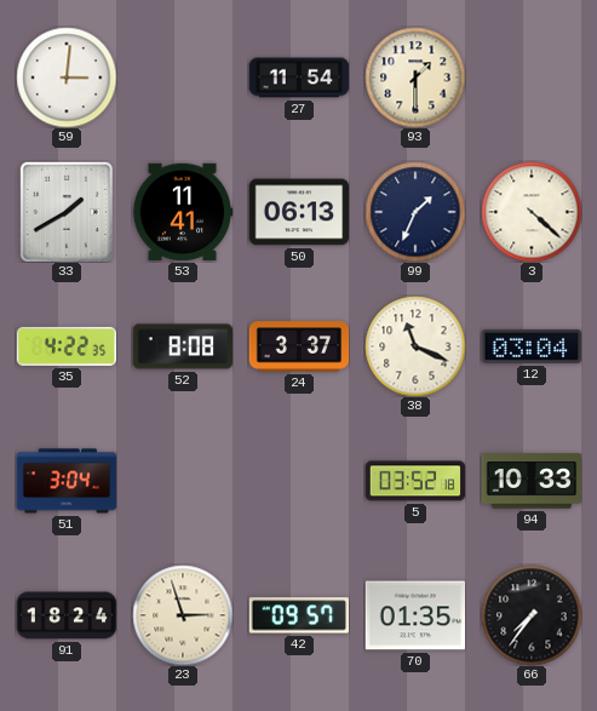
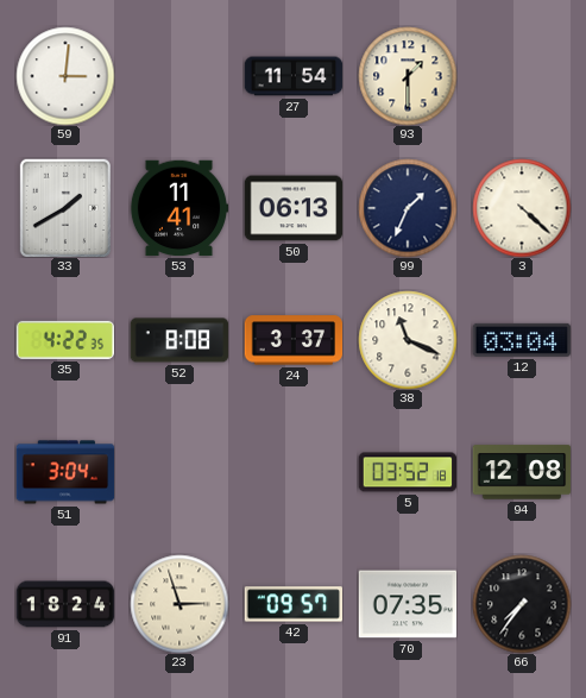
94: 10:33 -> 12:08 (522, 472)
70: 01:35 -> 07:35 (408, 604)
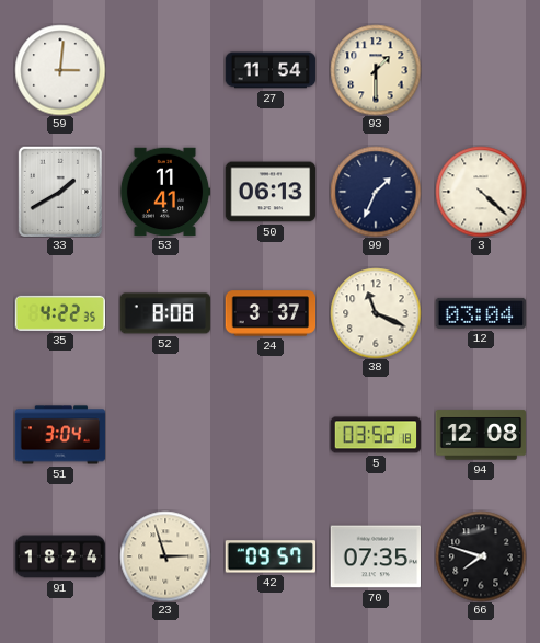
66: 7:36 -> 7:48 (481, 556)
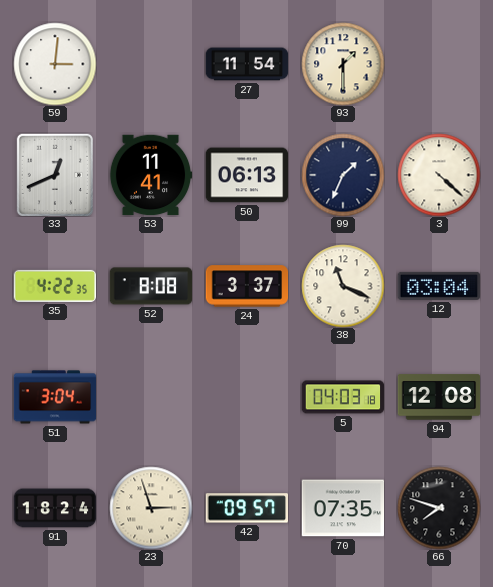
33: 1:40 -> 12:41 (54, 175)
5: 03:52 -> 04:03 (343, 397)
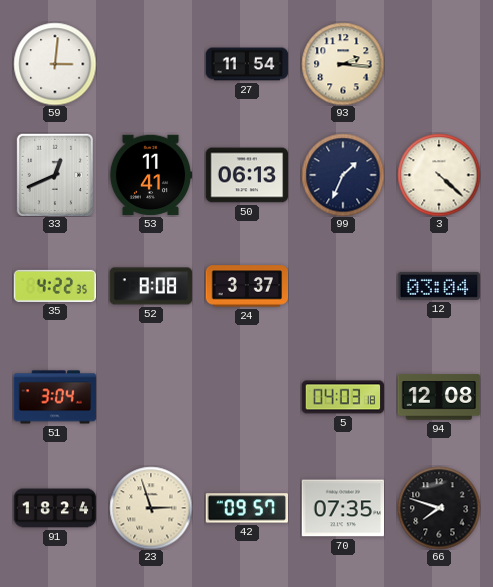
93: 1:30 -> 2:16 (343, 64)
38: 11:19 -> none (343, 286)
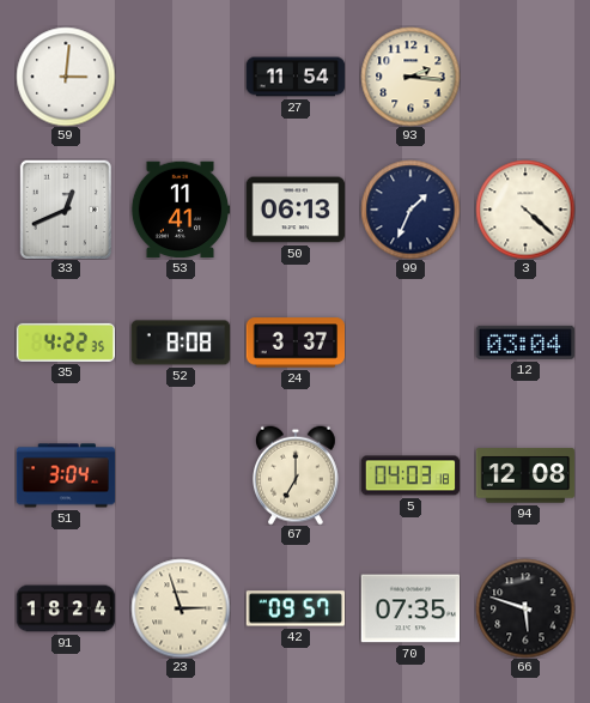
67: none -> 7:00 (297, 475)
66: 7:48 -> 5:48 (525, 608)
